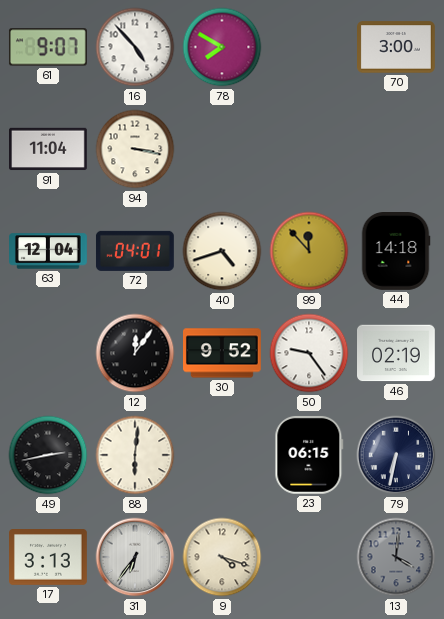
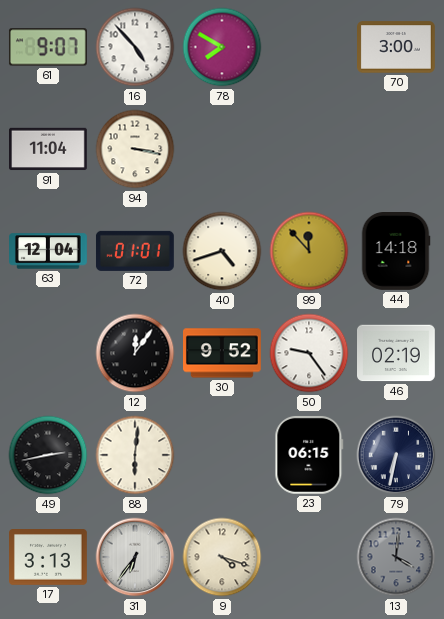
72: 04:01 -> 01:01 (135, 251)
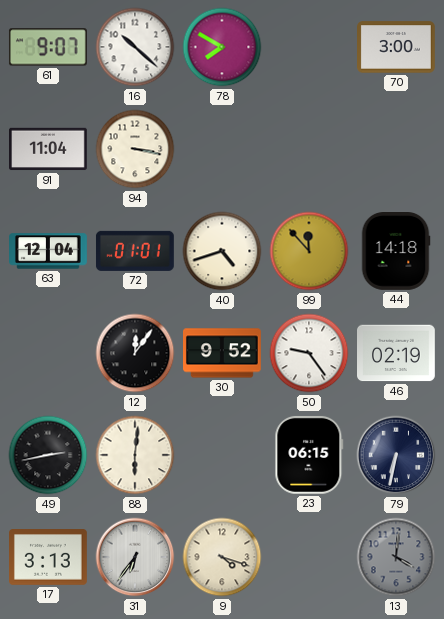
16: 4:53 -> 10:22 (135, 47)
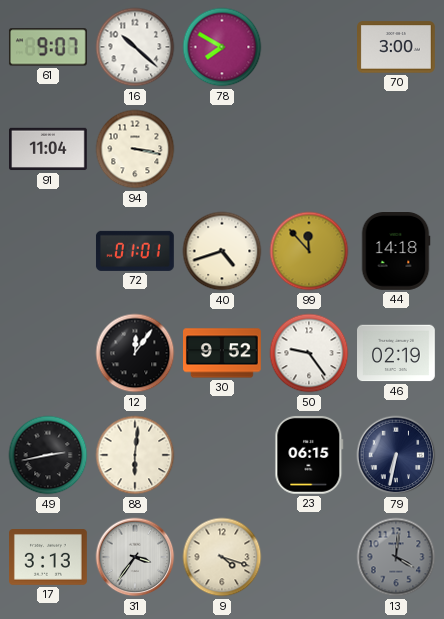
63: 12:04 -> none (49, 251)
31: 6:36 -> 3:36 (135, 557)
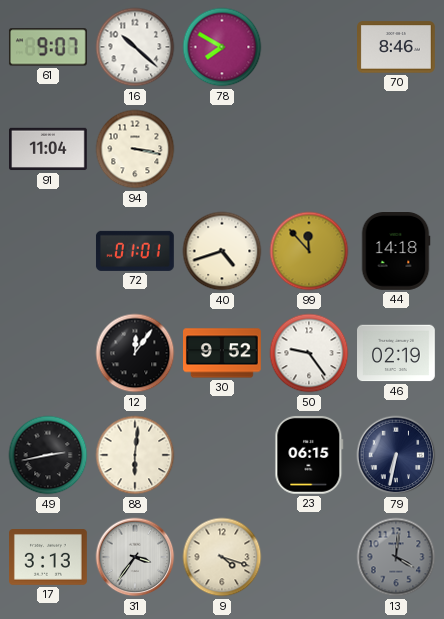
70: 3:00 -> 8:46 (397, 47)
